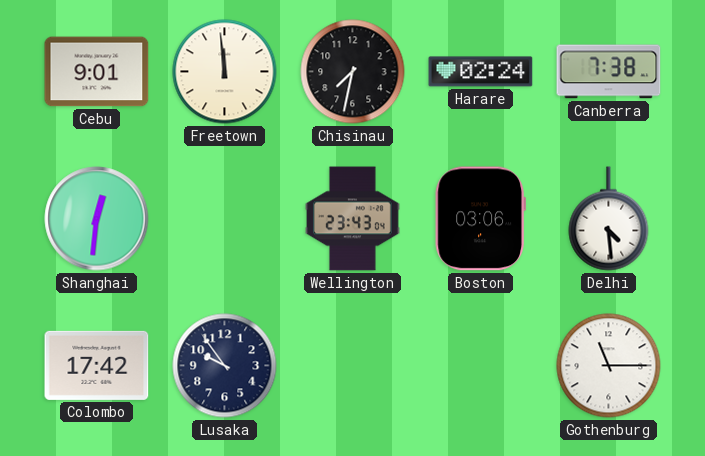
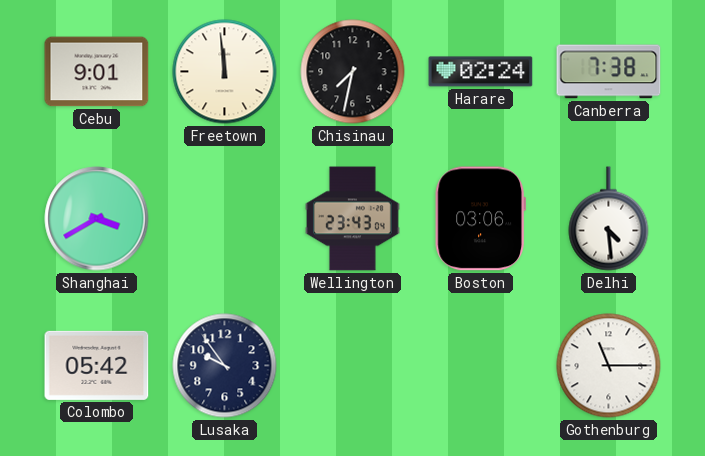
Shanghai: 12:31 -> 3:40 (97, 219)
Colombo: 17:42 -> 05:42 (97, 365)
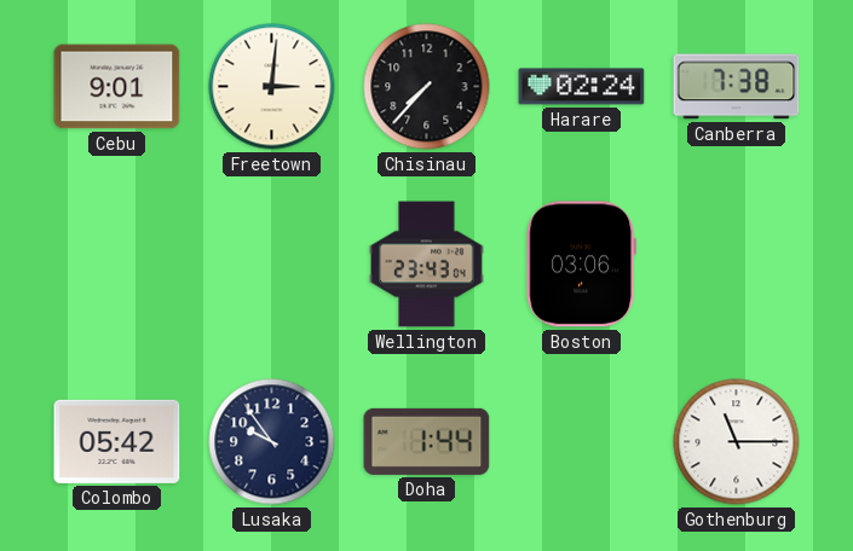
Freetown: 11:59 -> 3:01 (272, 87)
Chisinau: 7:32 -> 7:37 (427, 87)
Shanghai: 3:40 -> none (97, 219)
Delhi: 4:29 -> none (609, 219)
Doha: none -> 1:44 (427, 441)
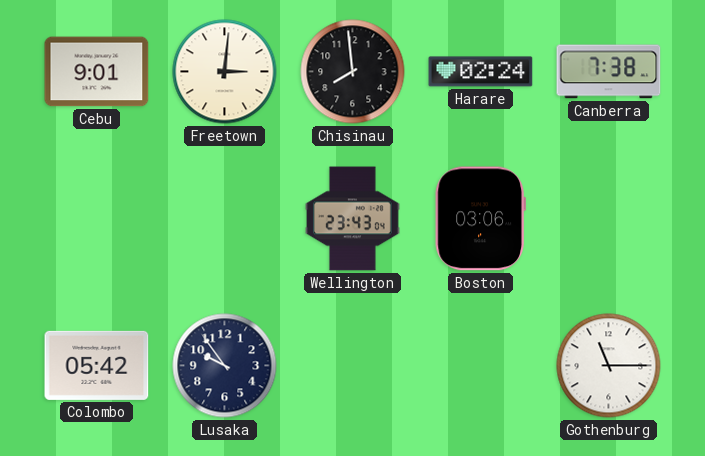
Chisinau: 7:37 -> 7:59 (353, 72)
Doha: 1:44 -> none (427, 441)
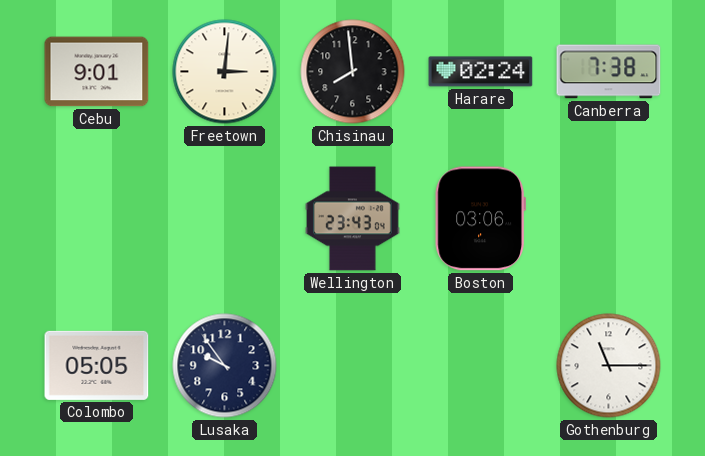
Colombo: 05:42 -> 05:05 (97, 365)
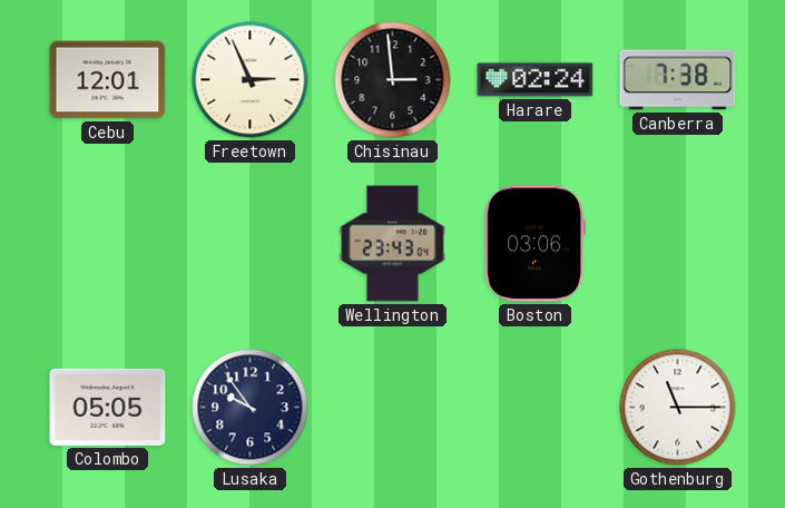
Cebu: 9:01 -> 12:01 (108, 80)
Freetown: 3:01 -> 2:56 (251, 80)
Chisinau: 7:59 -> 2:59 (393, 80)
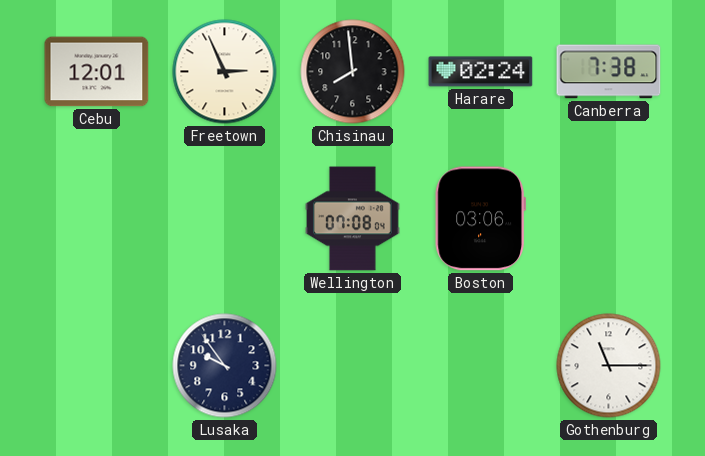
Chisinau: 2:59 -> 7:59 (353, 72)
Wellington: 23:43 -> 07:08 (353, 219)
Colombo: 05:05 -> none (108, 407)
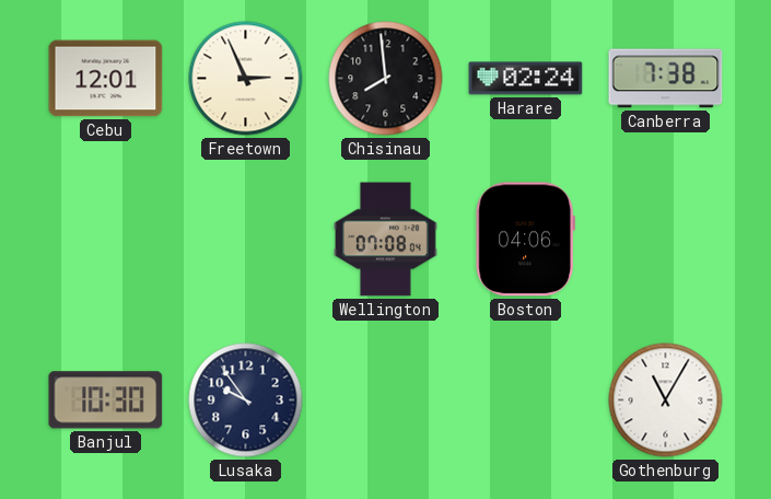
Boston: 03:06 -> 04:06 (525, 240)
Banjul: none -> 10:30 (106, 401)
Gothenburg: 11:15 -> 11:05 (666, 401)
